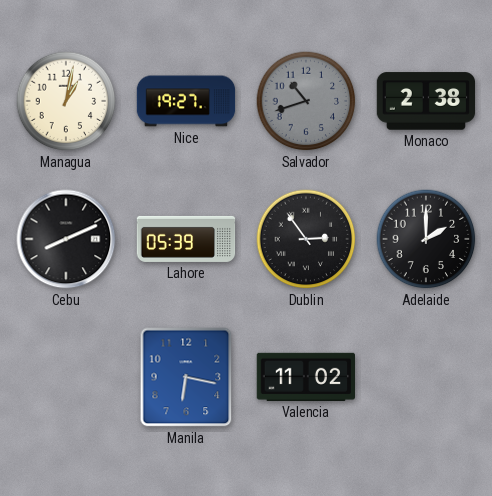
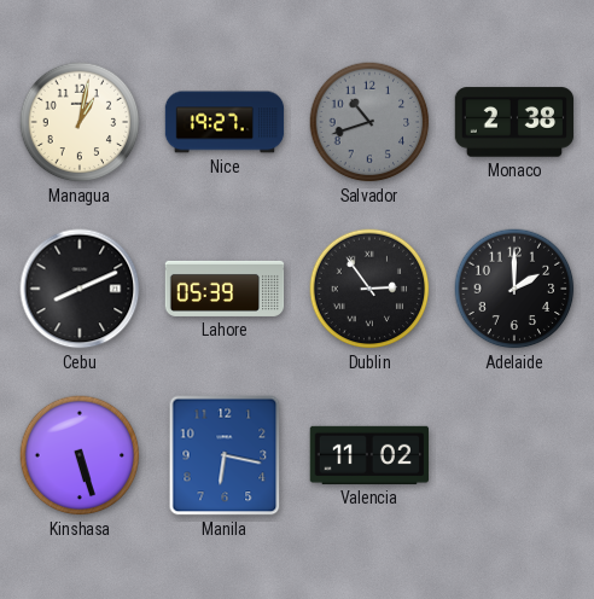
Kinshasa: none -> 5:27 (80, 455)
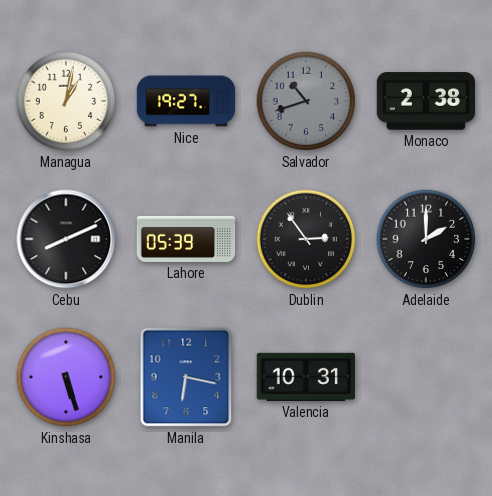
Valencia: 11:02 -> 10:31 (305, 377)
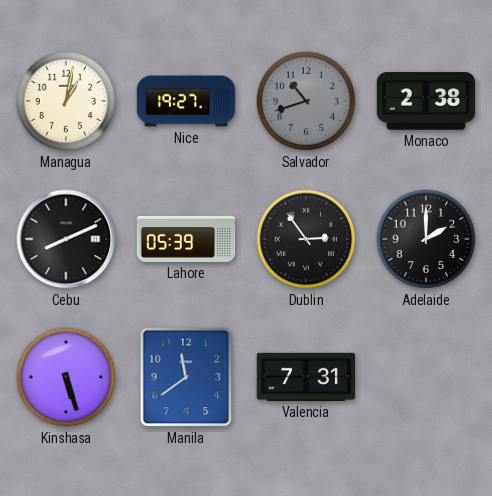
Manila: 6:17 -> 11:39 (186, 377)
Valencia: 10:31 -> 7:31 (305, 377)
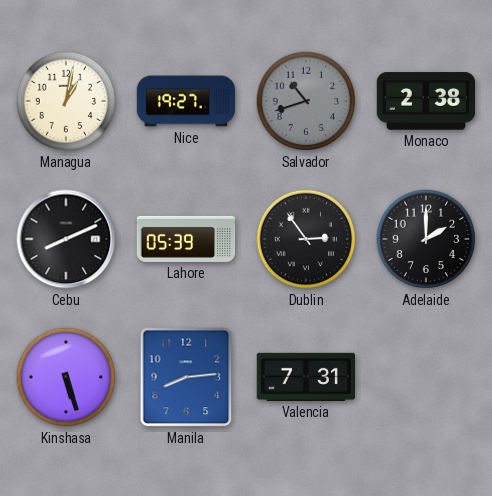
Manila: 11:39 -> 8:14 (186, 377)
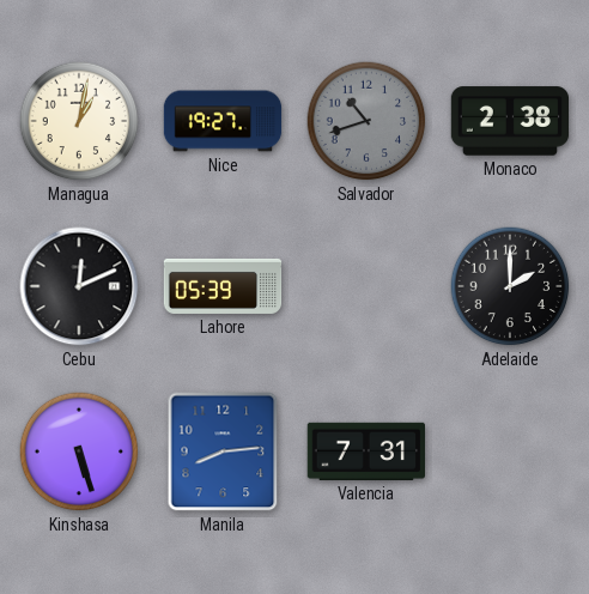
Cebu: 8:11 -> 12:11 (79, 286)
Dublin: 2:54 -> none (306, 239)
